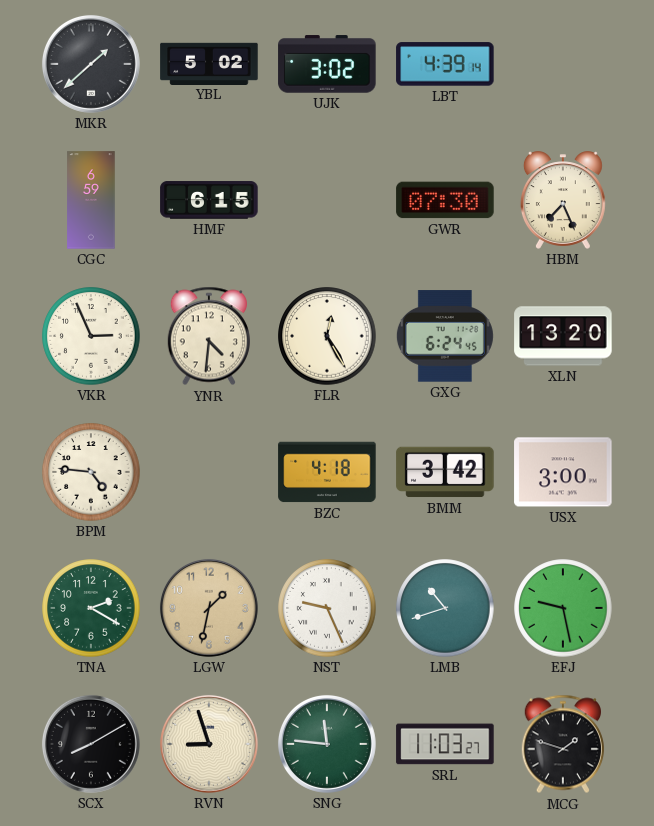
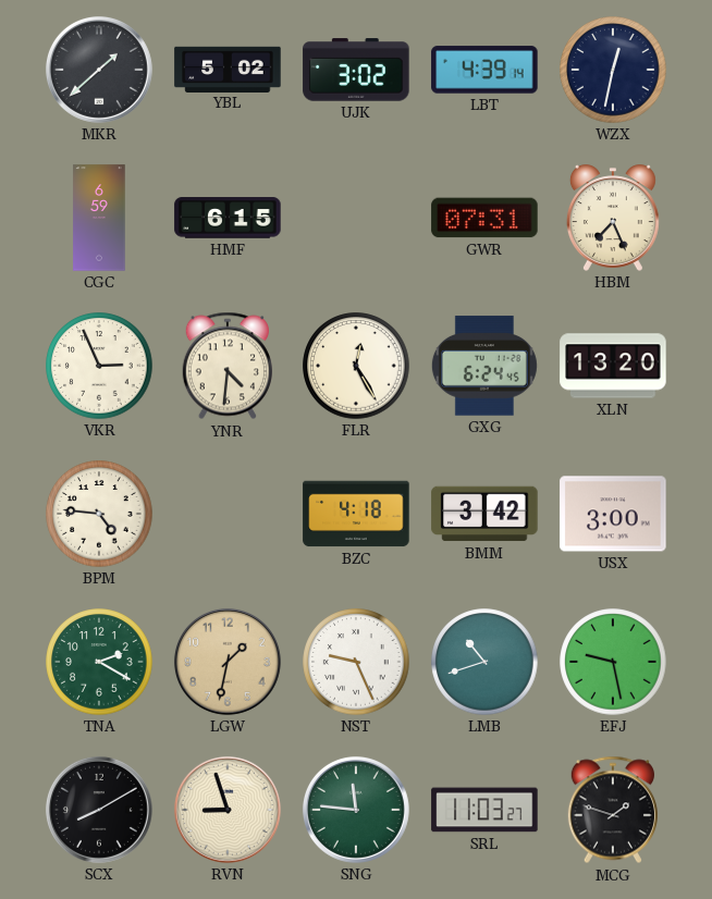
WZX: none -> 12:32 (613, 70)
GWR: 07:30 -> 07:31 (484, 218)
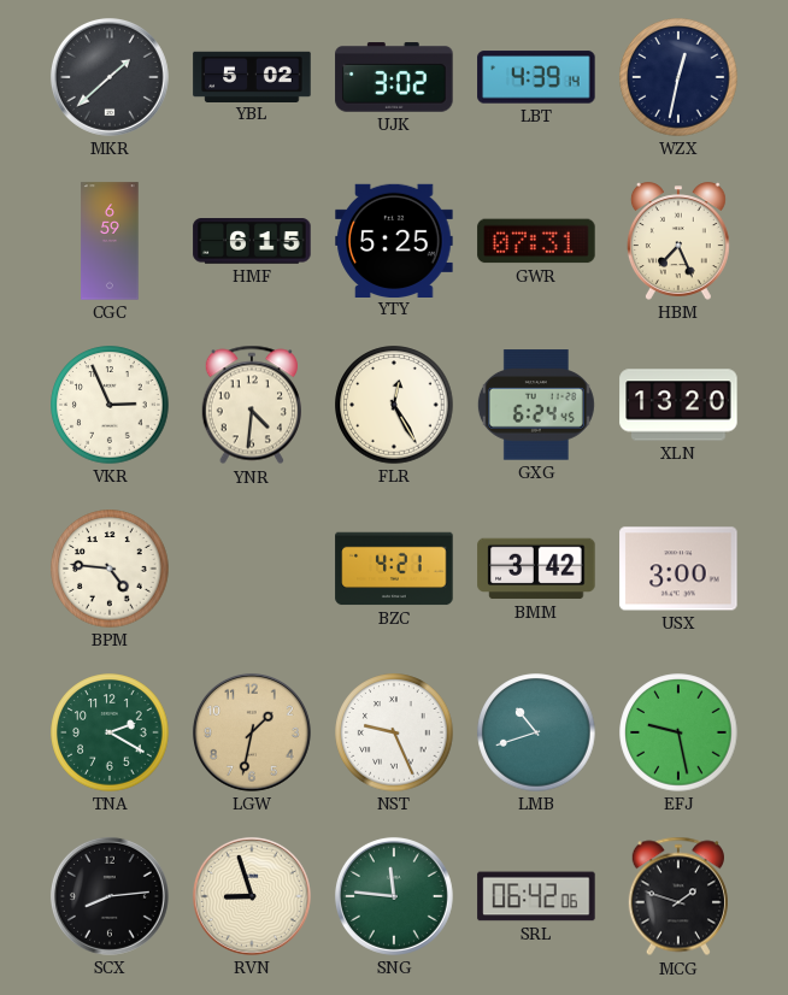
YTY: none -> 5:25 (394, 240)
BZC: 4:18 -> 4:21 (394, 569)
SCX: 8:10 -> 8:14 (110, 896)
SRL: 11:03 -> 06:42 (536, 896)
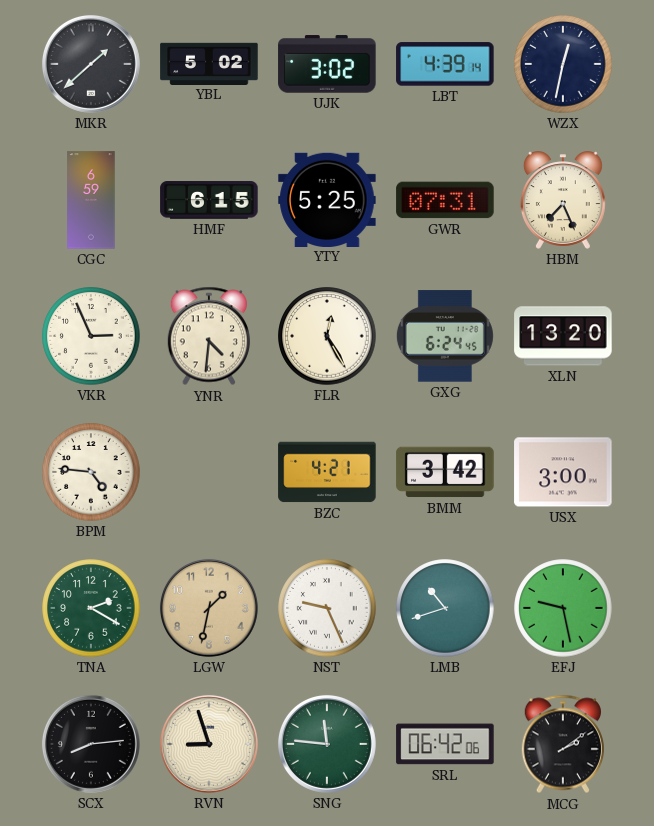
MCG: 1:48 -> 2:09 (563, 744)
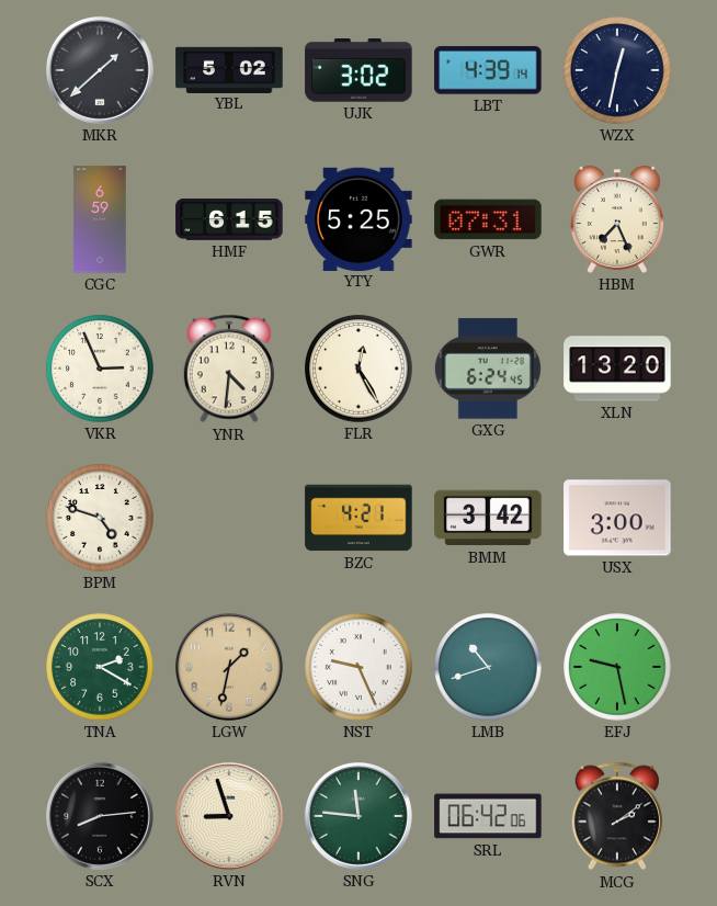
BPM: 4:46 -> 4:48 (100, 518)
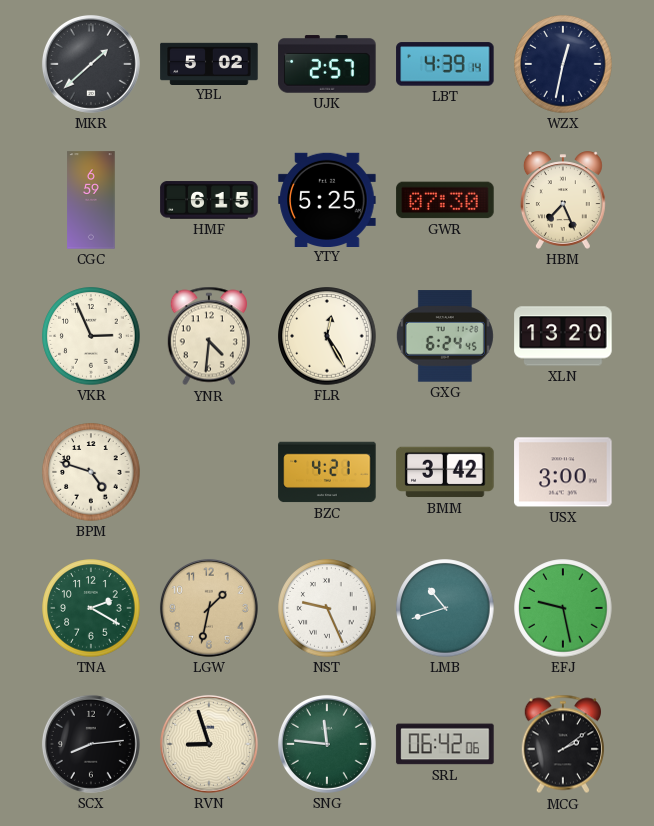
UJK: 3:02 -> 2:57 (327, 64)
GWR: 07:31 -> 07:30 (445, 200)
